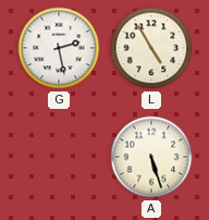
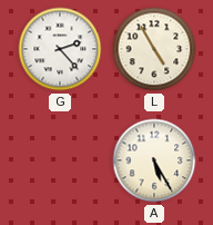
G: 2:28 -> 2:23 (60, 49)
A: 5:27 -> 5:25 (154, 160)
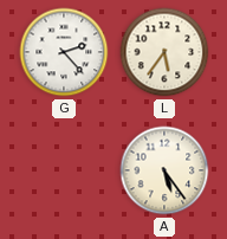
L: 4:55 -> 5:36 (164, 52)
A: 5:25 -> 5:24 (164, 170)
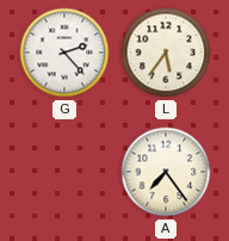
A: 5:24 -> 7:24 (166, 172)
